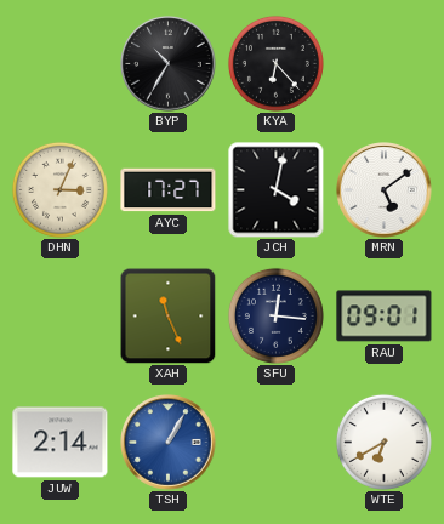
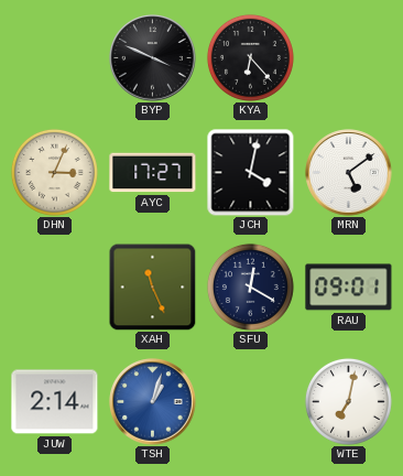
BYP: 10:35 -> 3:49 (153, 58)
SFU: 12:16 -> 12:20 (250, 286)
TSH: 1:05 -> 1:03 (153, 402)
WTE: 6:40 -> 7:02 (348, 401)
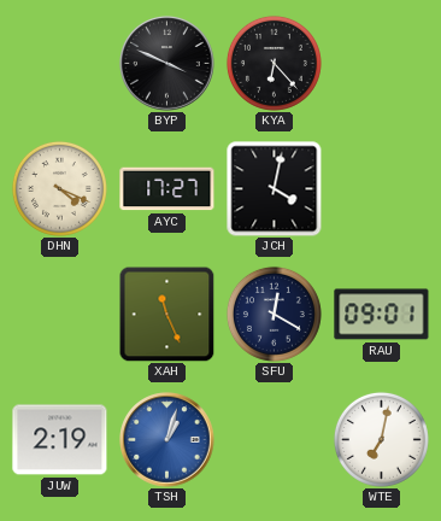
DHN: 3:04 -> 4:19 (59, 188)
MRN: 5:09 -> none (349, 173)
JUW: 2:14 -> 2:19 (60, 440)
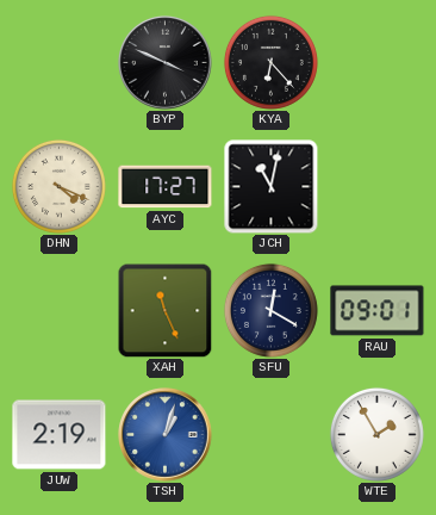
JCH: 4:02 -> 11:02 (272, 187)
WTE: 7:02 -> 1:55 (376, 434)
